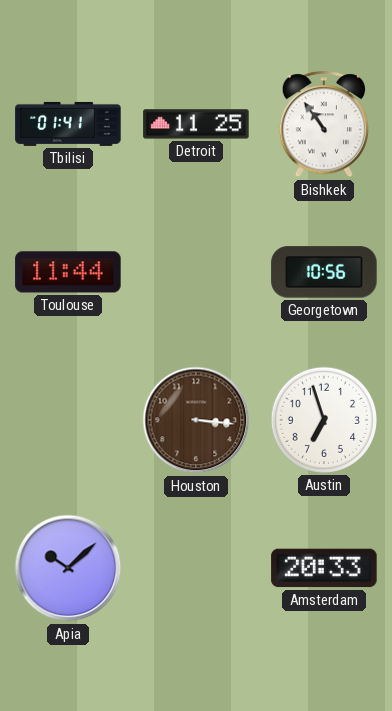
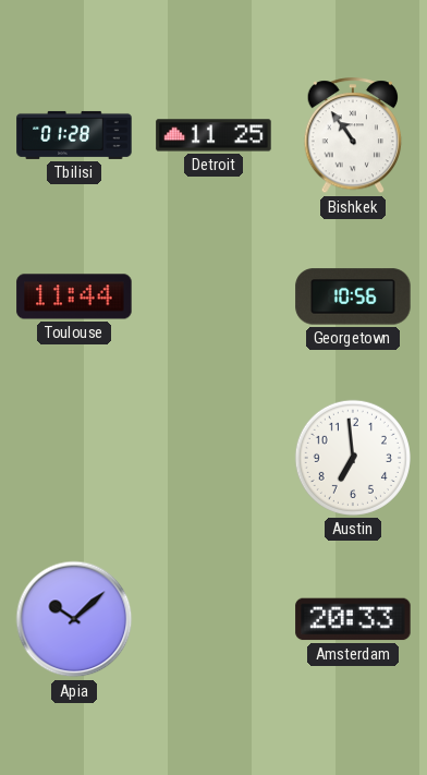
Tbilisi: 01:41 -> 01:28 (74, 135)
Houston: 3:16 -> none (196, 420)
Austin: 6:57 -> 6:59 (353, 458)
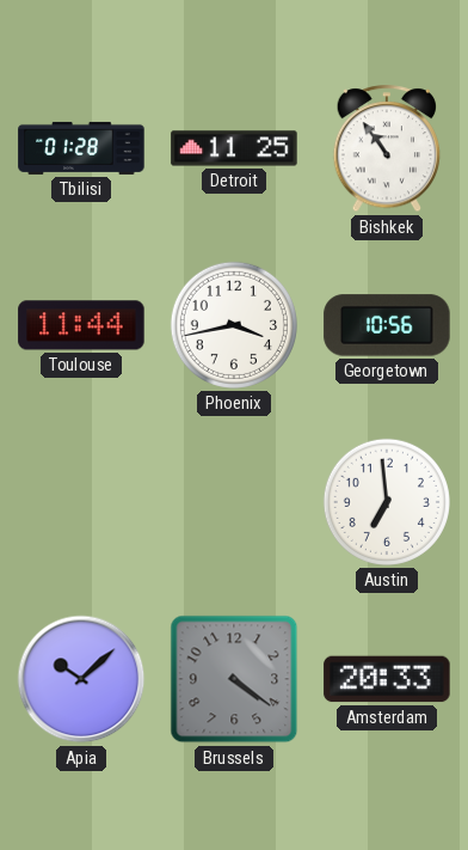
Phoenix: none -> 3:43 (234, 325)
Brussels: none -> 4:21 (234, 679)
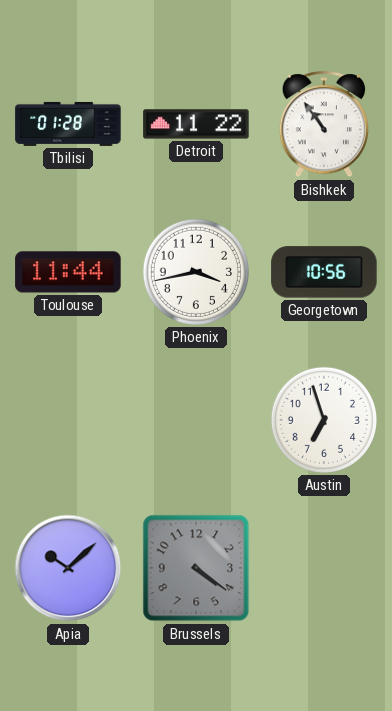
Detroit: 11:25 -> 11:22 (196, 124)
Austin: 6:59 -> 6:57 (324, 420)
Amsterdam: 20:33 -> none (387, 679)
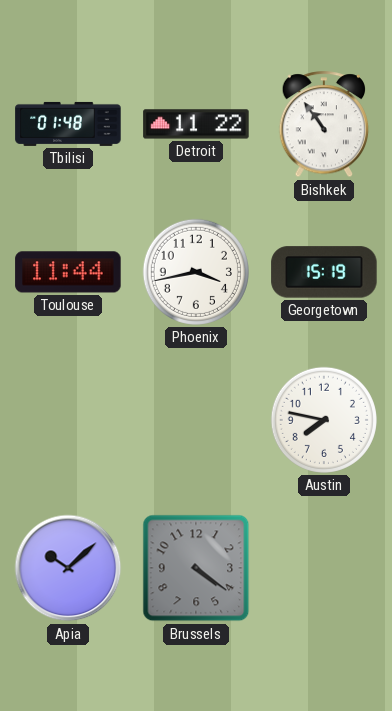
Tbilisi: 01:28 -> 01:48 (68, 124)
Georgetown: 10:56 -> 15:19 (324, 272)
Austin: 6:57 -> 7:47 (324, 420)
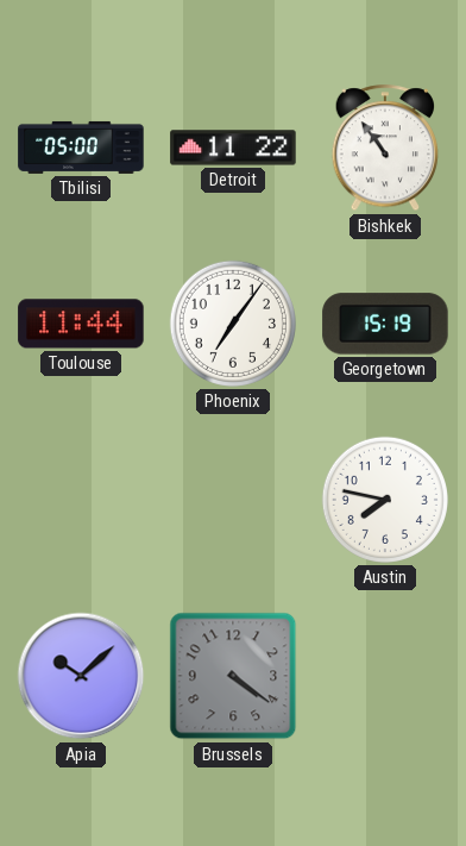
Tbilisi: 01:48 -> 05:00 (81, 148)
Phoenix: 3:43 -> 7:06 (233, 324)
